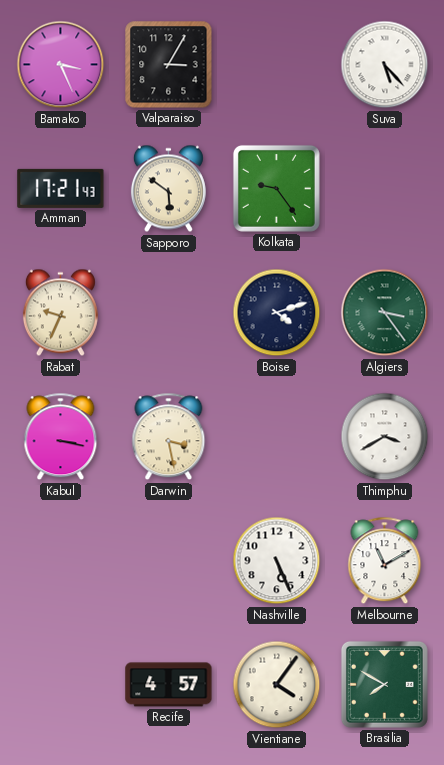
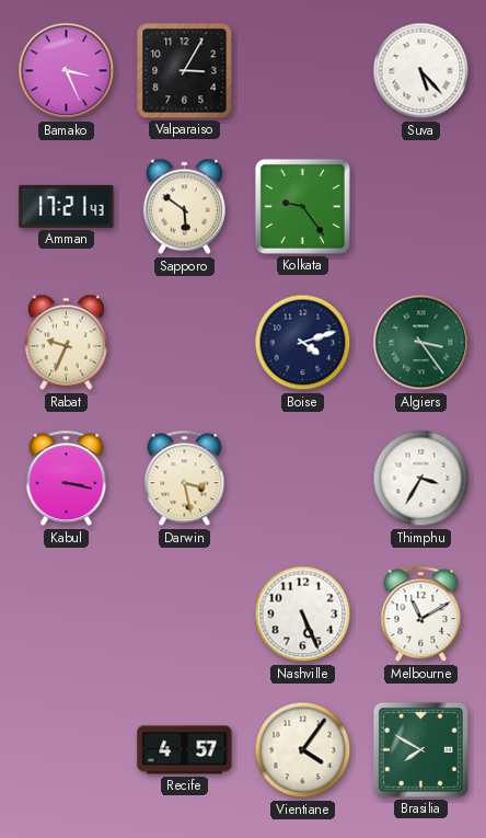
Thimphu: 3:40 -> 3:35 (421, 479)
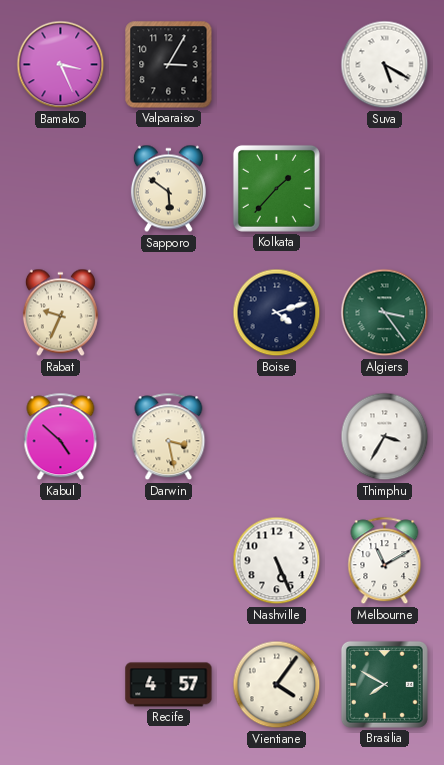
Suva: 5:23 -> 5:20 (385, 65)
Amman: 17:21 -> none (67, 206)
Kolkata: 9:24 -> 1:37 (276, 188)
Kabul: 3:17 -> 4:52 (61, 437)
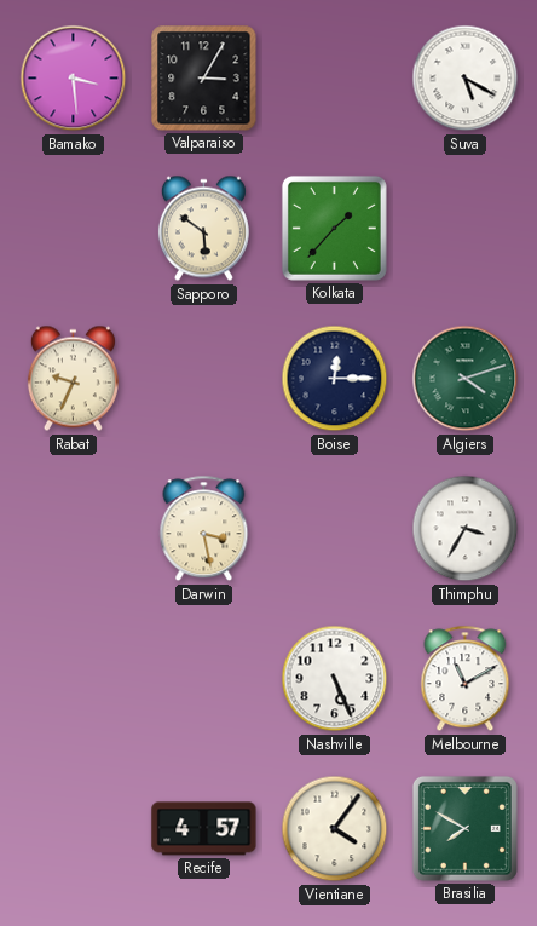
Bamako: 3:26 -> 3:29 (74, 79)
Boise: 4:12 -> 12:15 (335, 379)
Algiers: 3:24 -> 4:12 (466, 379)
Kabul: 4:52 -> none (61, 437)
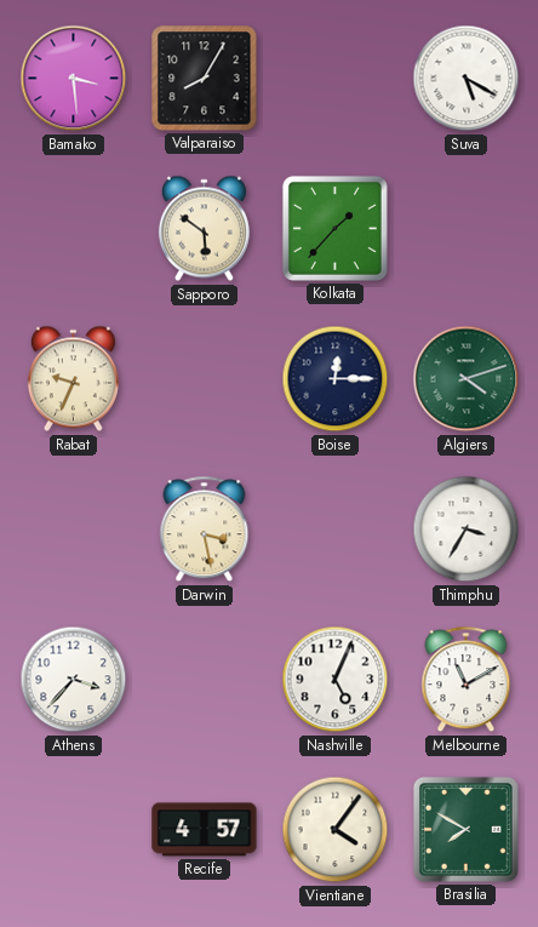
Valparaiso: 3:05 -> 8:05 (205, 79)
Athens: none -> 3:37 (74, 680)
Nashville: 5:26 -> 5:04 (336, 680)
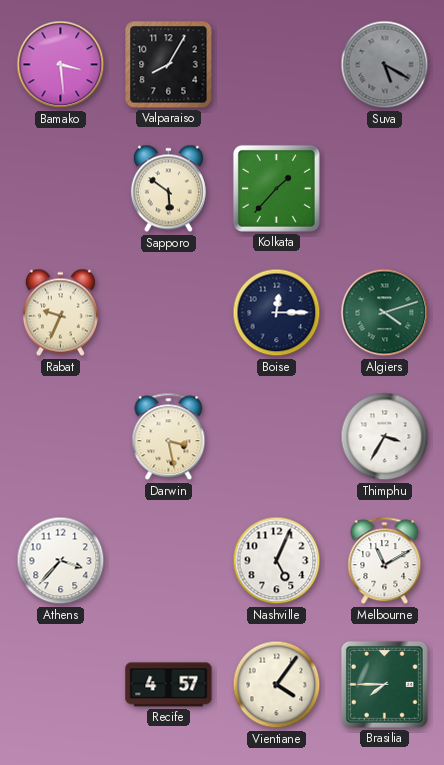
Suva dial: white -> grey (385, 65)
Brasilia: 7:50 -> 7:45 (384, 684)
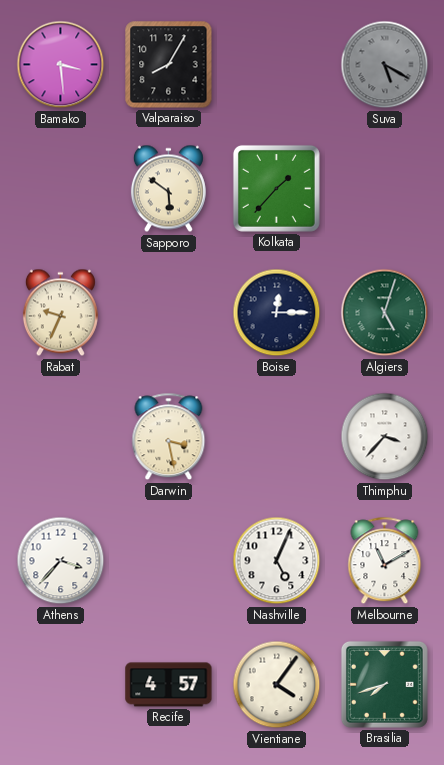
Algiers: 4:12 -> 5:03 (385, 313)
Thimphu: 3:35 -> 3:37 (385, 437)
Brasilia: 7:45 -> 7:42 (384, 684)
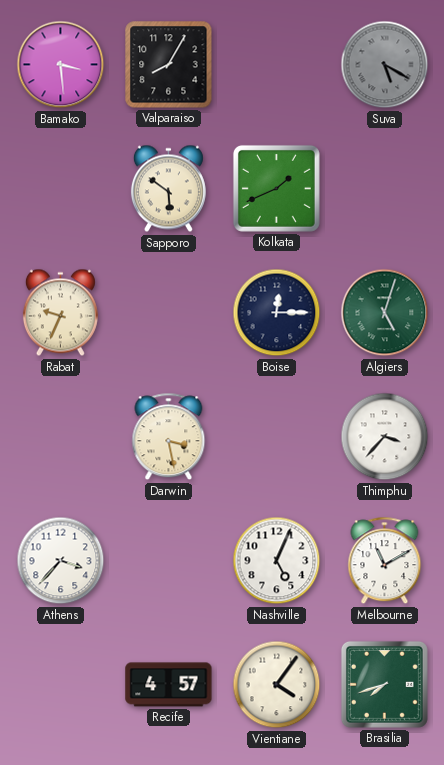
Kolkata: 1:37 -> 1:41 (276, 188)
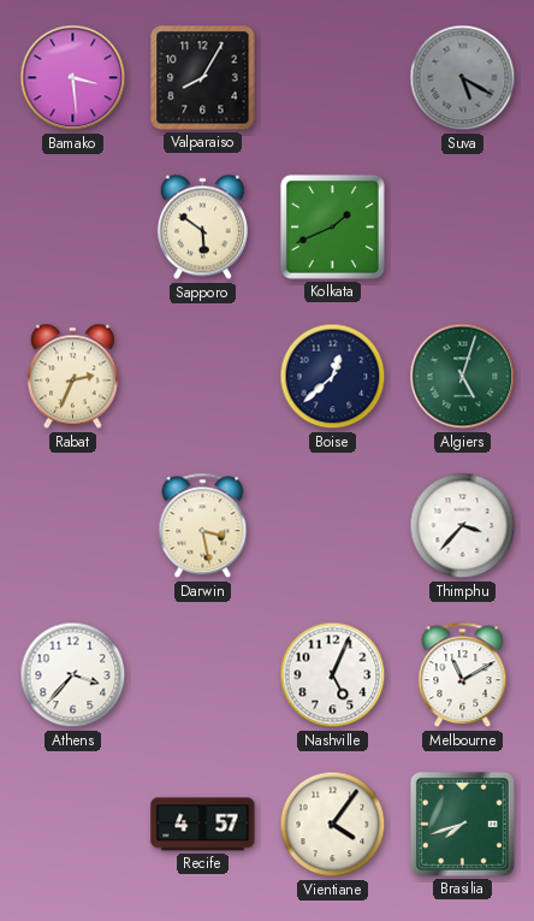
Rabat: 9:34 -> 2:34 (72, 377)
Boise: 12:15 -> 12:38 (333, 377)
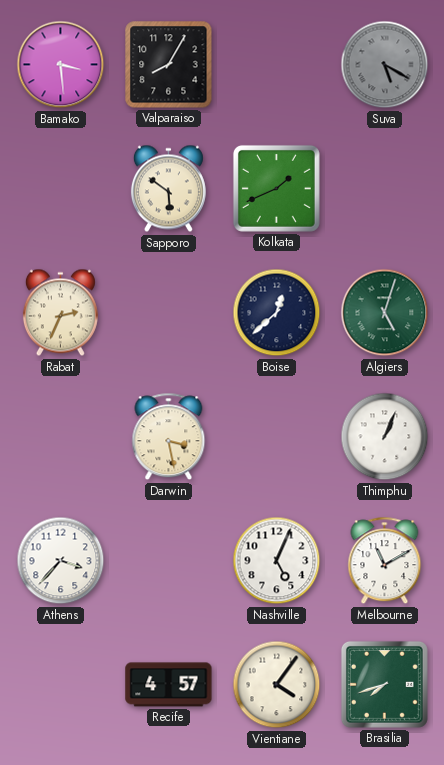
Thimphu: 3:37 -> 1:04 (385, 437)
